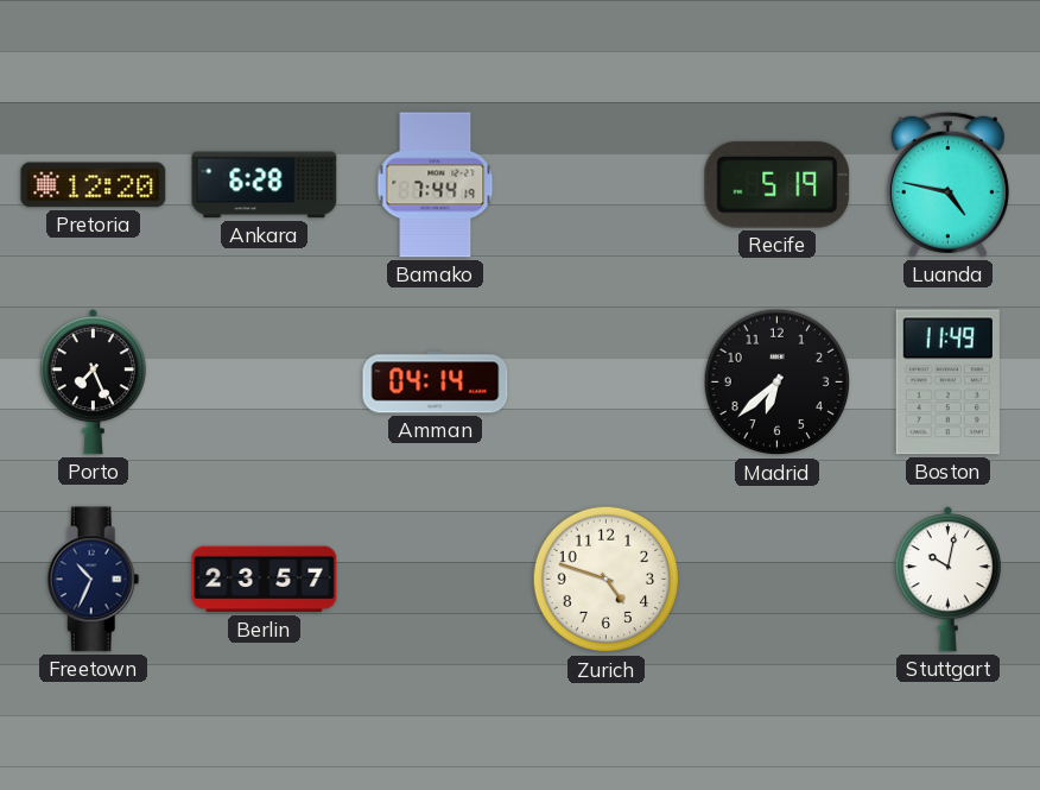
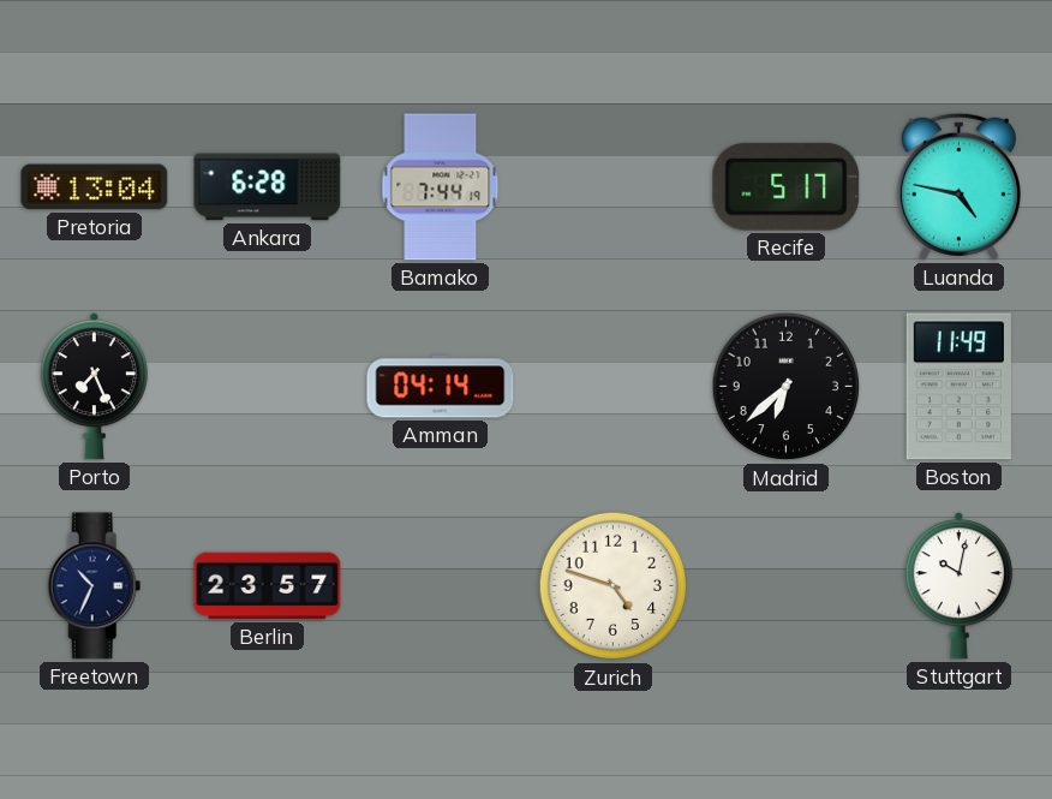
Pretoria: 12:20 -> 13:04 (95, 187)
Recife: 5:19 -> 5:17 (787, 186)
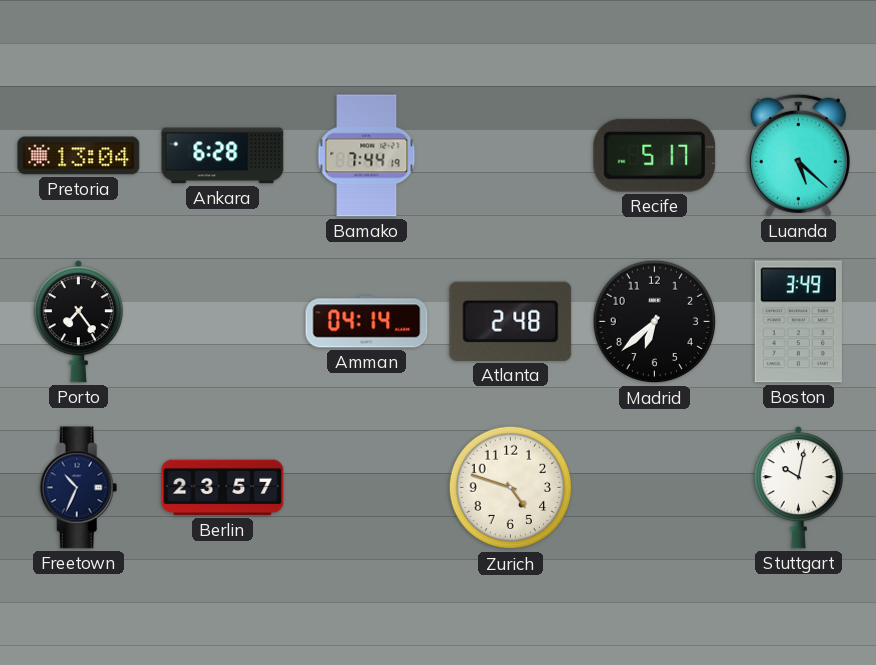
Luanda: 4:47 -> 5:22 (798, 155)
Porto: 7:26 -> 7:24 (78, 322)
Atlanta: none -> 2:48 (511, 321)
Boston: 11:49 -> 3:49 (798, 322)
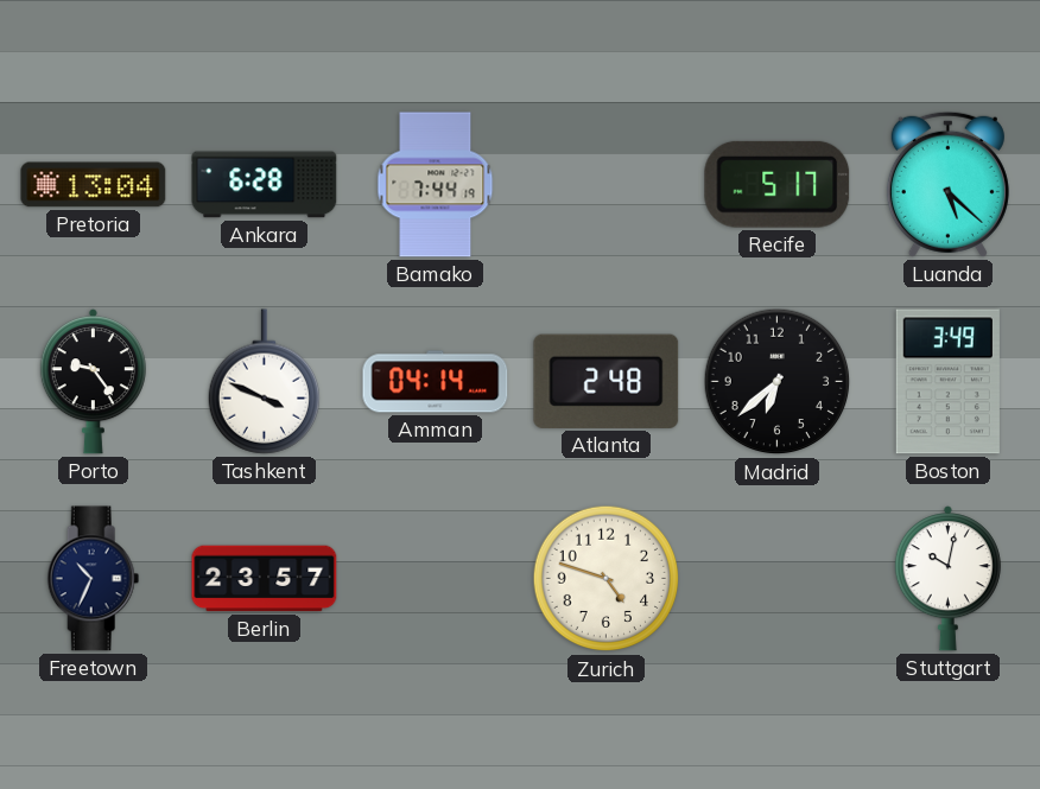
Porto: 7:24 -> 9:24 (93, 382)
Tashkent: none -> 3:49 (264, 382)
